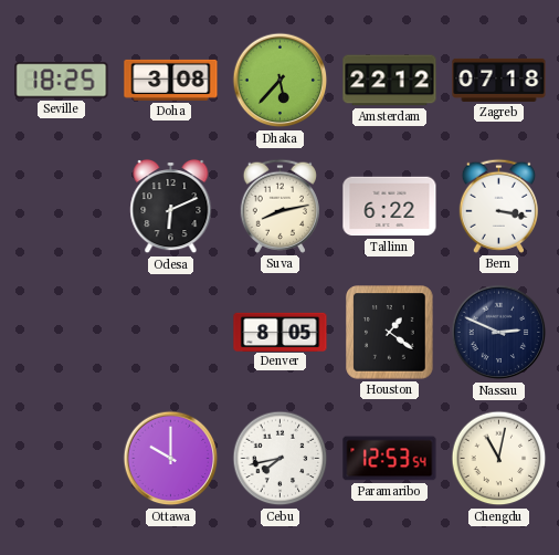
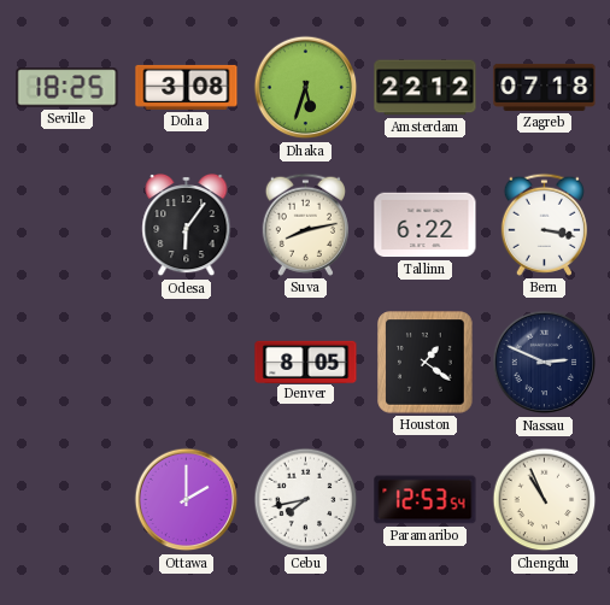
Dhaka: 5:37 -> 5:33 (306, 88)
Odesa: 6:11 -> 6:06 (187, 225)
Ottawa: 10:00 -> 2:00 (187, 500)
Chengdu: 11:02 -> 10:56 (545, 500)
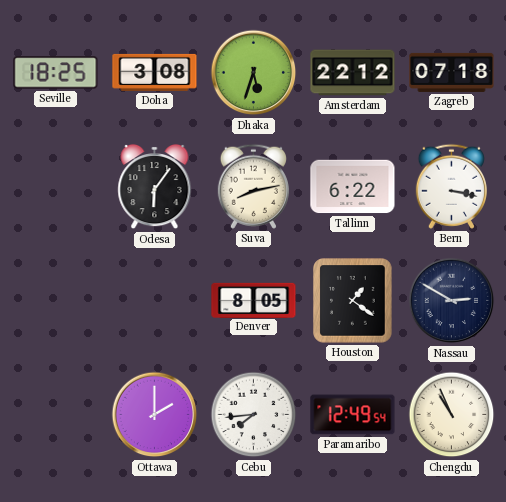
Nassau: 2:49 -> 2:50 (452, 301)
Cebu: 7:43 -> 7:44 (254, 415)
Paramaribo: 12:53 -> 12:49 (353, 415)
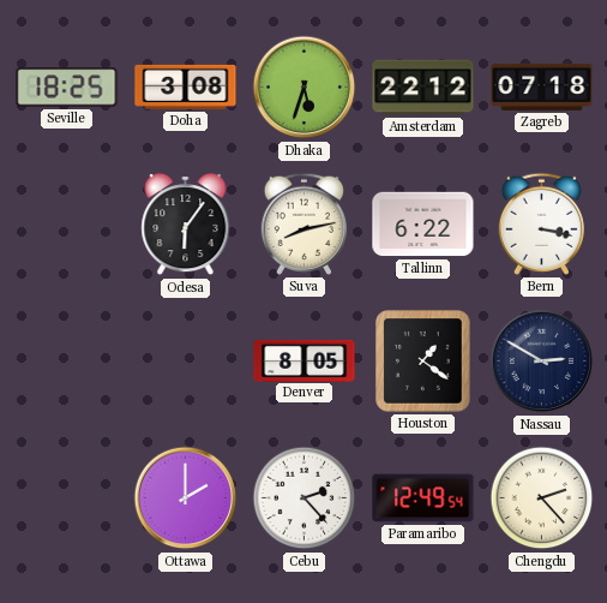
Cebu: 7:44 -> 2:23 (305, 498)
Chengdu: 10:56 -> 2:23 (542, 498)
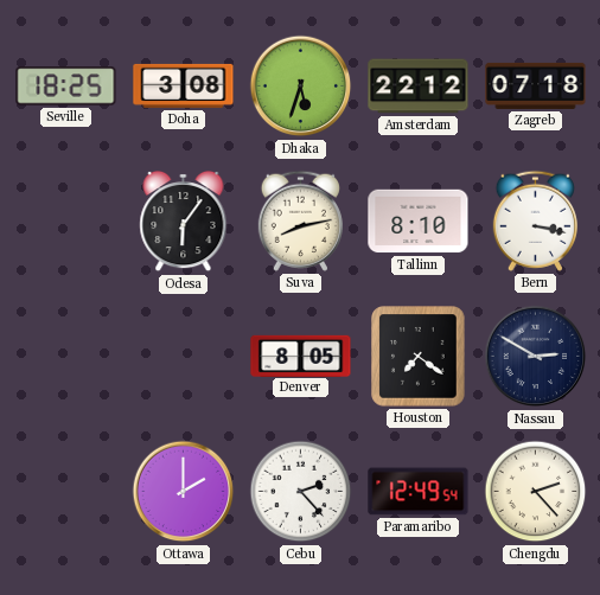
Tallinn: 6:22 -> 8:10 (419, 222)
Houston: 1:21 -> 7:21 (419, 357)
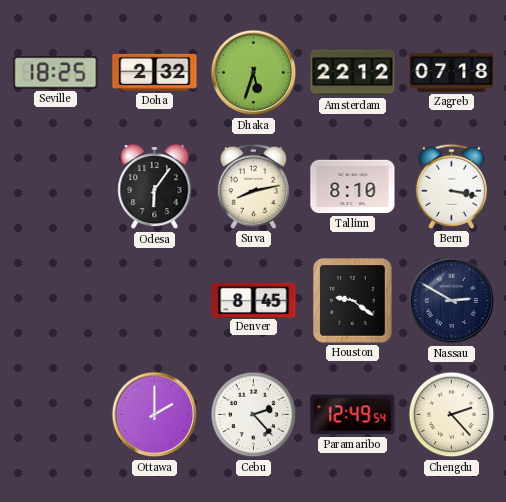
Doha: 3:08 -> 2:32 (155, 72)
Denver: 8:05 -> 8:45 (254, 300)
Houston: 7:21 -> 9:21 (353, 301)
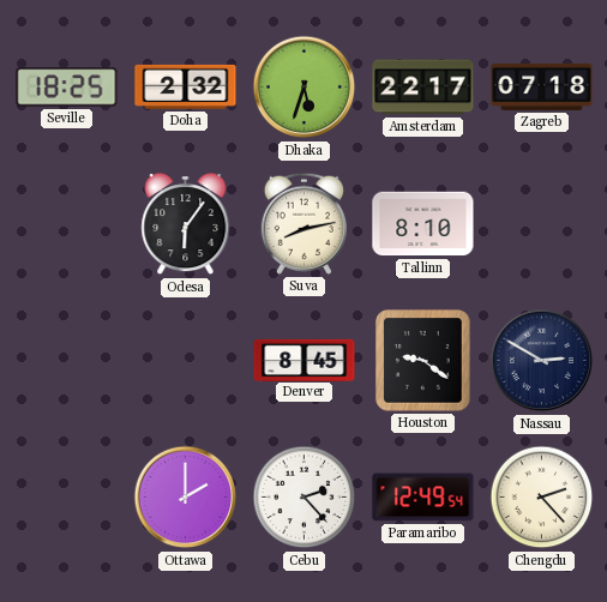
Amsterdam: 22:12 -> 22:17 (423, 88)
Bern: 3:17 -> none (451, 186)
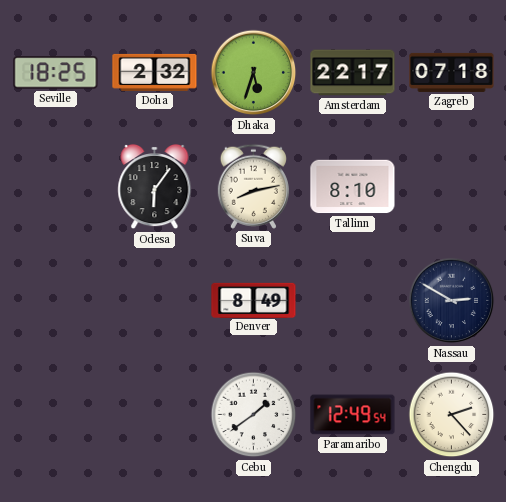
Denver: 8:45 -> 8:49 (254, 300)
Houston: 9:21 -> none (423, 361)
Ottawa: 2:00 -> none (186, 498)
Cebu: 2:23 -> 1:39 (254, 415)
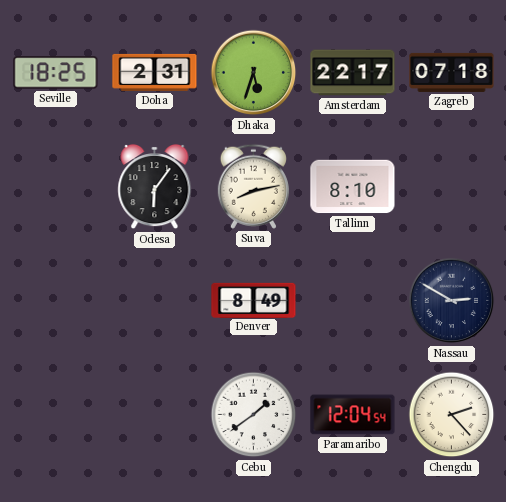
Doha: 2:32 -> 2:31 (155, 72)
Paramaribo: 12:49 -> 12:04 (353, 415)
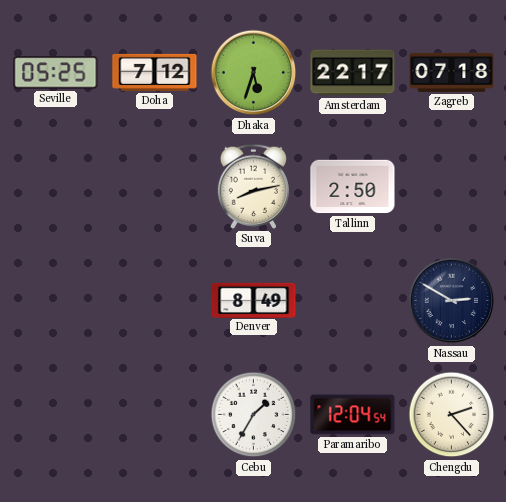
Seville: 18:25 -> 05:25 (56, 73)
Doha: 2:31 -> 7:12 (155, 72)
Odesa: 6:06 -> none (155, 187)
Tallinn: 8:10 -> 2:50 (353, 187)
Cebu: 1:39 -> 1:35 (254, 415)
